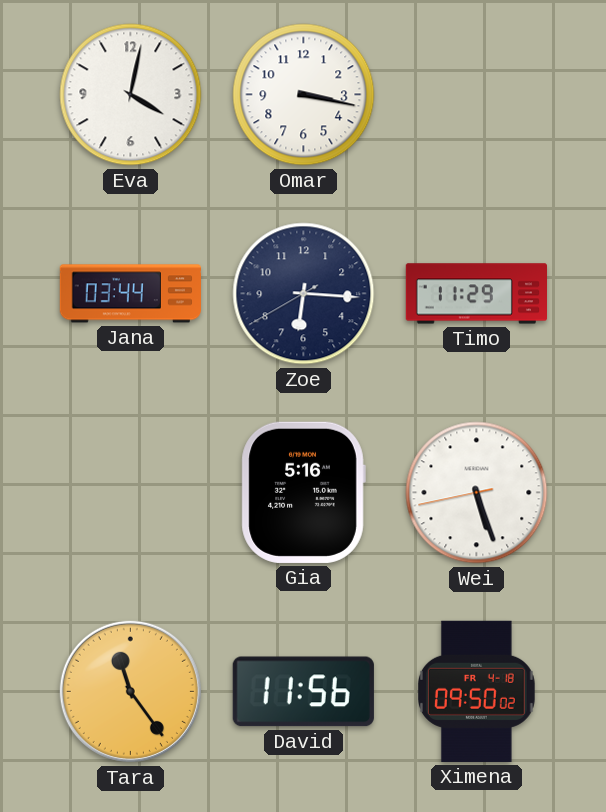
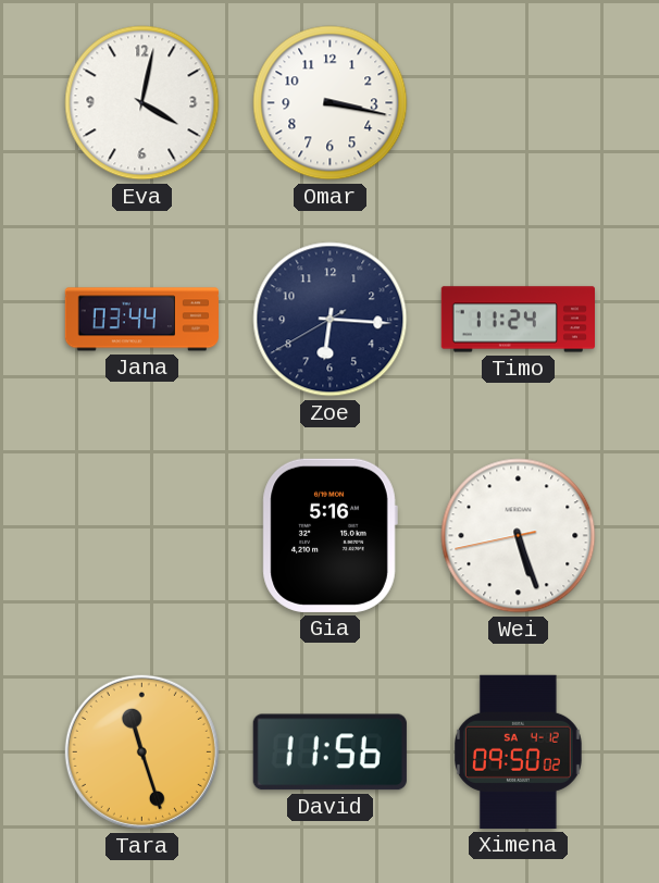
Timo: 11:29 -> 11:24 (518, 320)
Tara: 11:24 -> 11:27 (141, 751)
Ximena date: FR 4-18 -> SA 4-12 (519, 751)
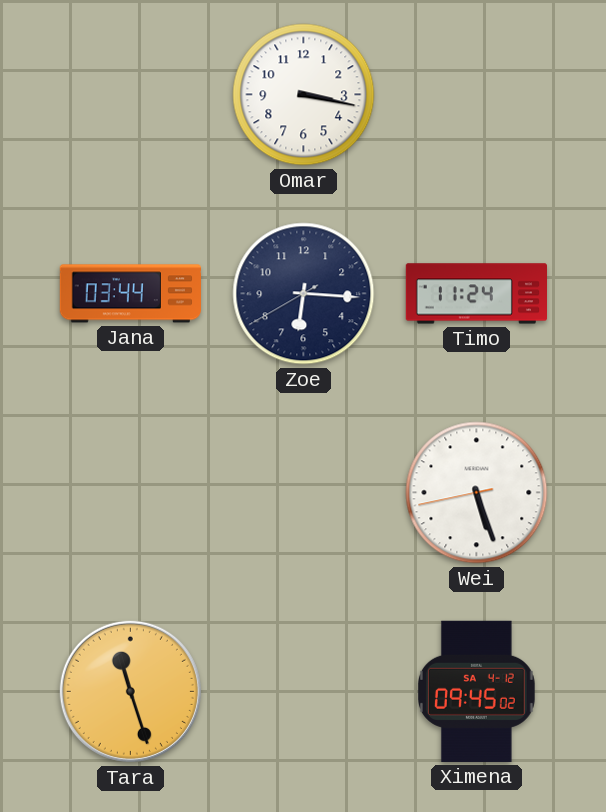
Eva: 4:02 -> none (142, 103)
Gia: 5:16 -> none (329, 535)
David: 11:56 -> none (329, 753)
Ximena: 09:50 -> 09:45 (477, 691)
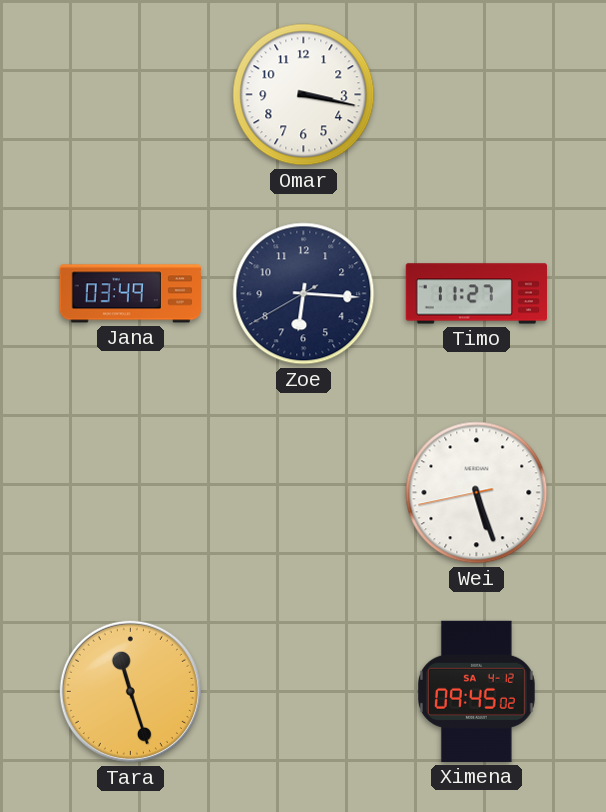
Jana: 03:44 -> 03:49 (130, 294)
Timo: 11:24 -> 11:27 (476, 294)
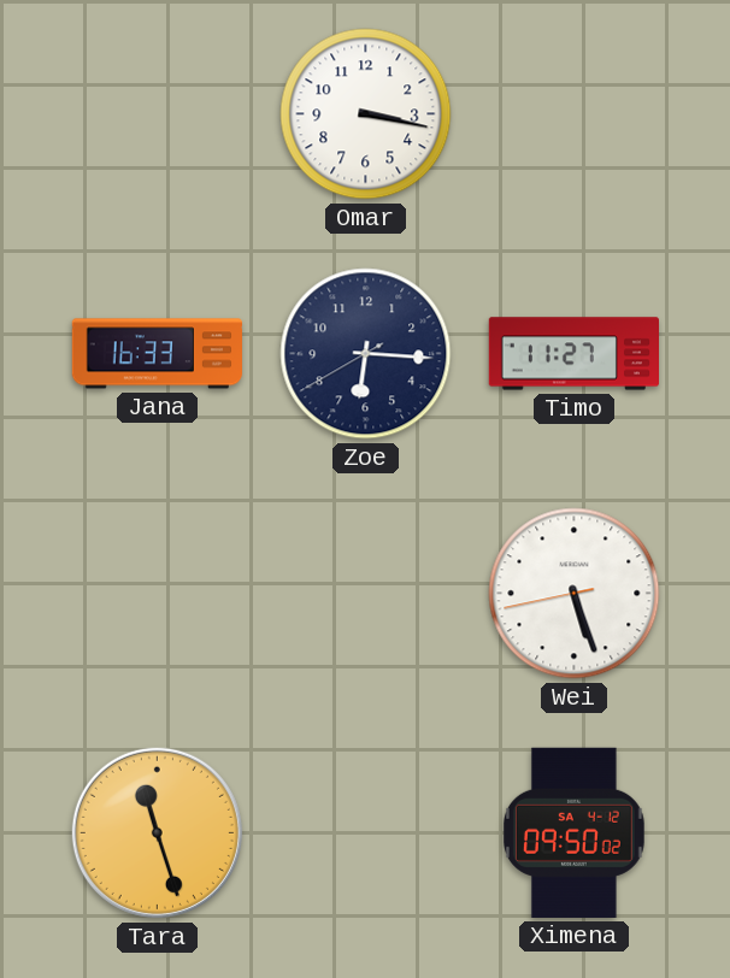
Jana: 03:49 -> 16:33 (157, 354)
Ximena: 09:45 -> 09:50 (575, 832)
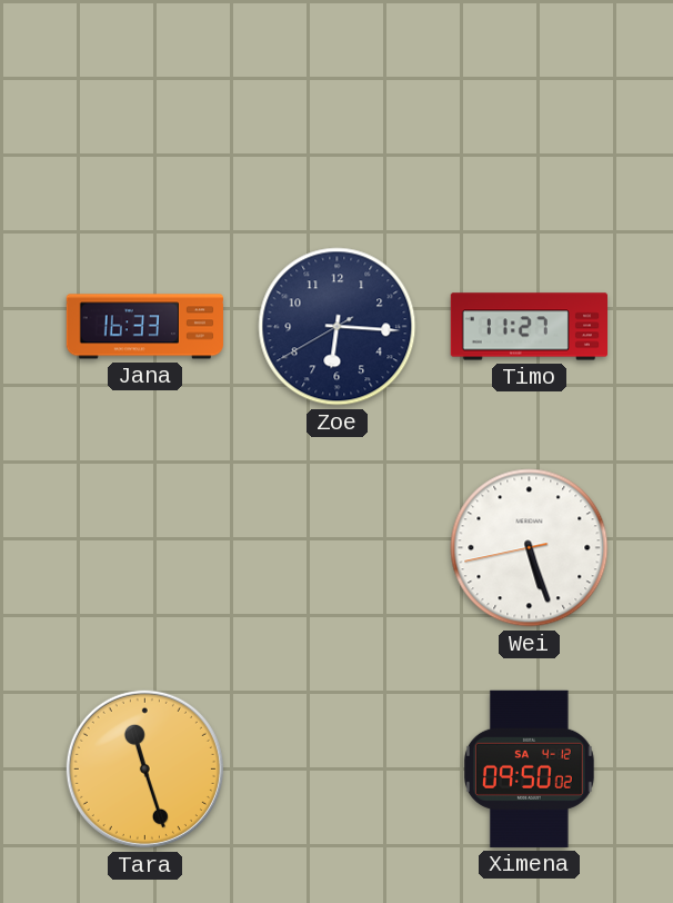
Omar: 3:17 -> none (366, 114)
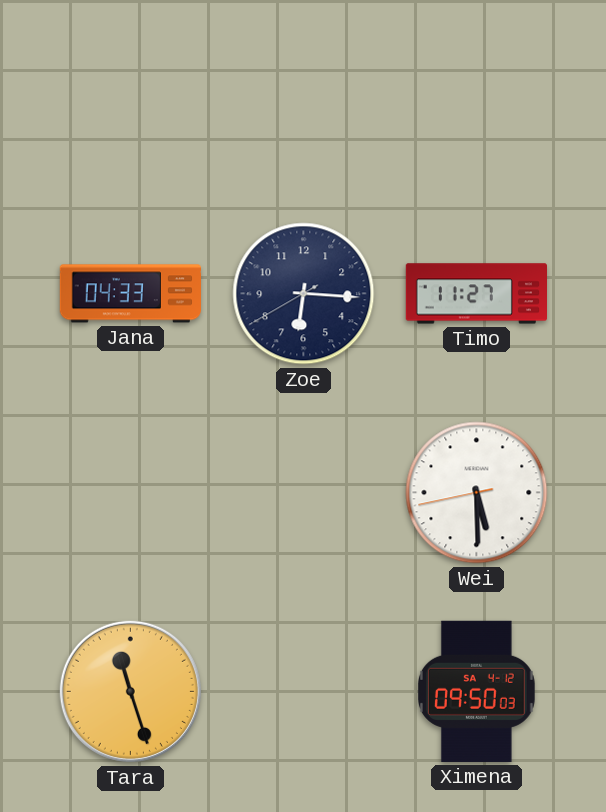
Jana: 16:33 -> 04:33 (130, 294)
Wei: 5:26 -> 5:29 (477, 493)
Ximena: 09:50:02 -> 09:50:03 (477, 691)
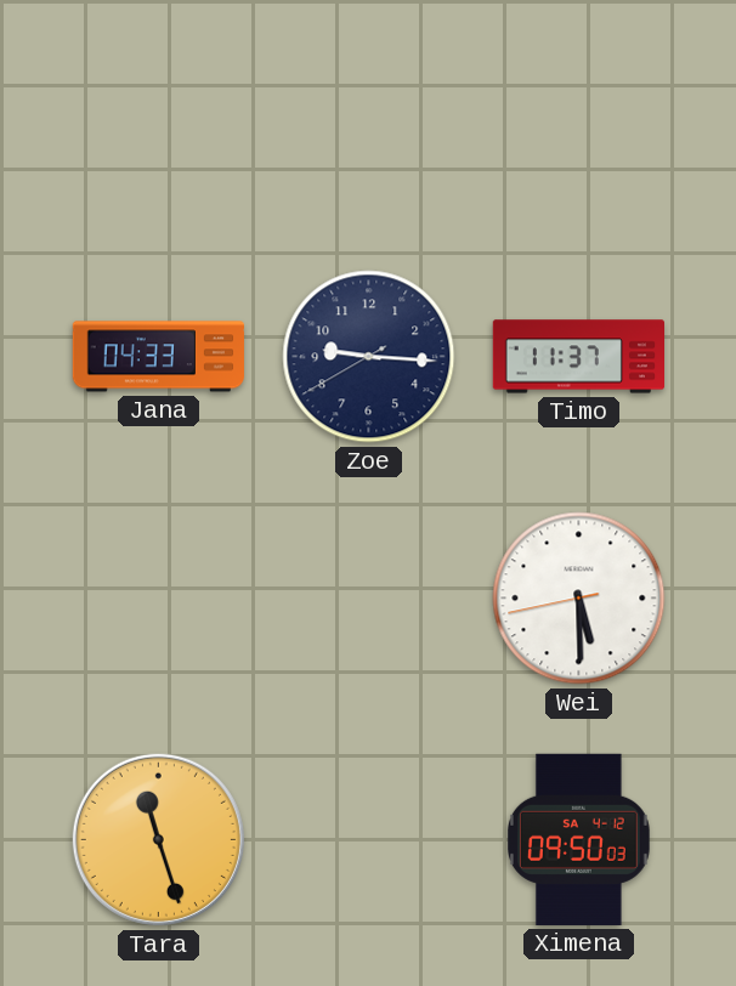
Zoe: 6:15 -> 9:15 (369, 357)
Timo: 11:27 -> 11:37 (578, 357)
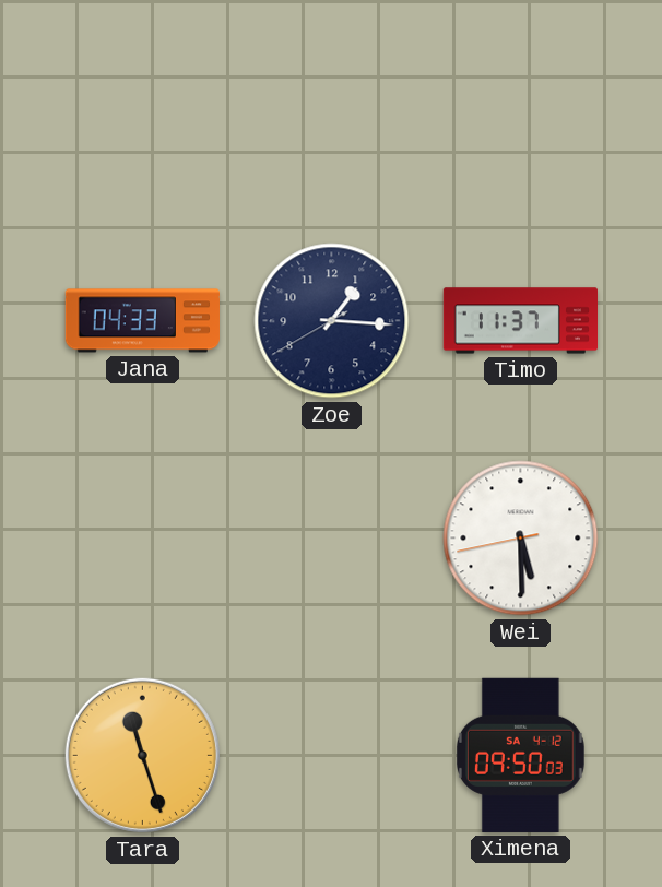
Zoe: 9:15 -> 1:15 (332, 321)
